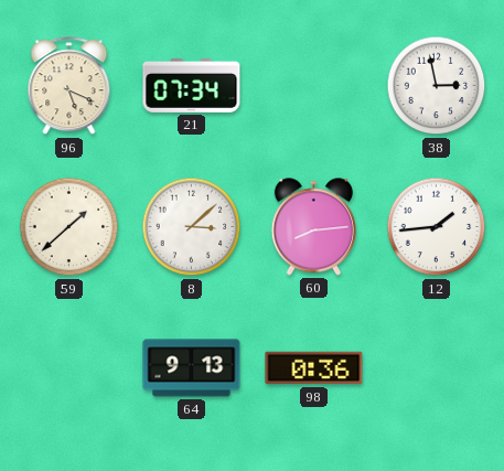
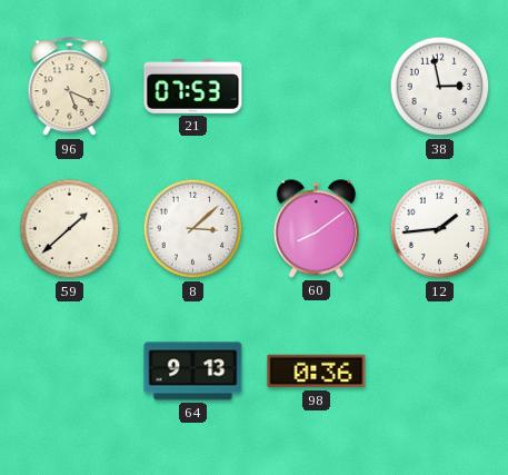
21: 07:34 -> 07:53 (193, 86)
60: 8:14 -> 8:09 (316, 229)
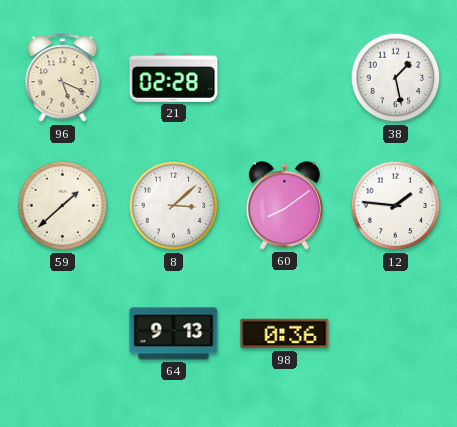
21: 07:53 -> 02:28 (174, 77)
38: 2:58 -> 1:28 (396, 78)
12: 1:44 -> 1:46 (396, 206)
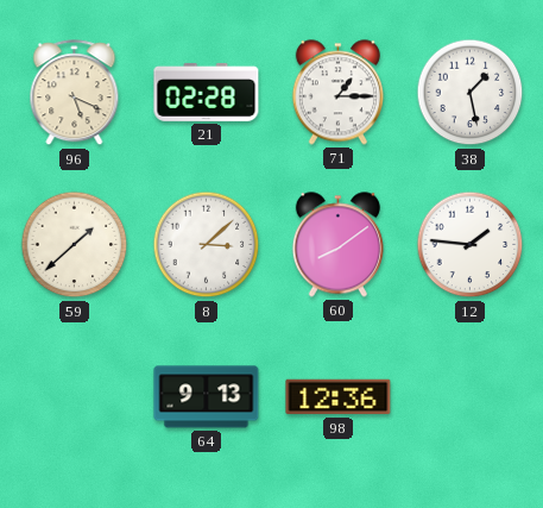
71: none -> 1:15 (337, 93)
98: 0:36 -> 12:36 (339, 397)
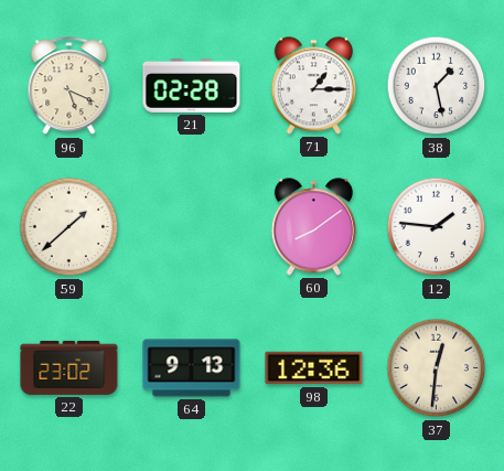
8: 3:08 -> none (207, 245)
22: none -> 23:02 (69, 367)
37: none -> 12:31 (437, 368)
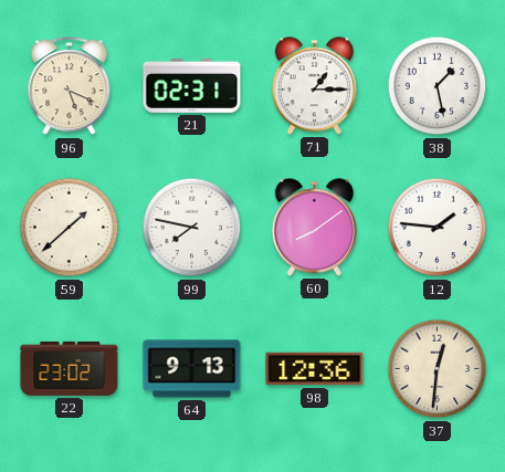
21: 02:28 -> 02:31 (192, 85)
99: none -> 7:47 (192, 228)
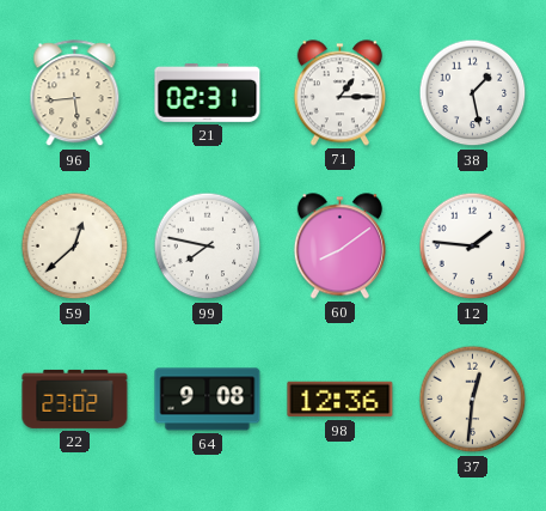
96: 5:19 -> 5:44 (75, 93)
59: 1:38 -> 12:38 (75, 247)
64: 9:13 -> 9:08 (208, 400)
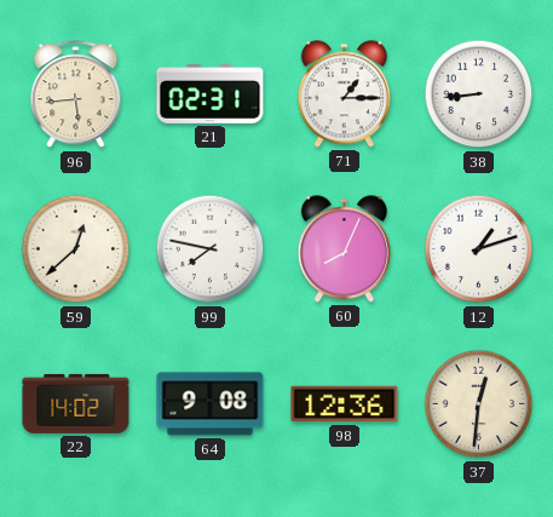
38: 1:28 -> 8:44 (479, 94)
60: 8:09 -> 8:04 (344, 249)
12: 1:46 -> 1:12 (479, 249)
22: 23:02 -> 14:02 (76, 403)
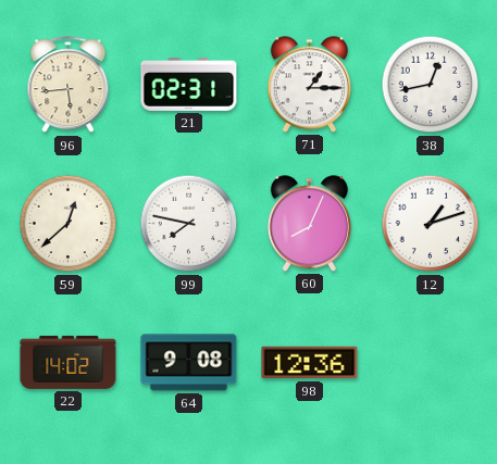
38: 8:44 -> 12:43 (431, 85)
37: 12:31 -> none (479, 404)
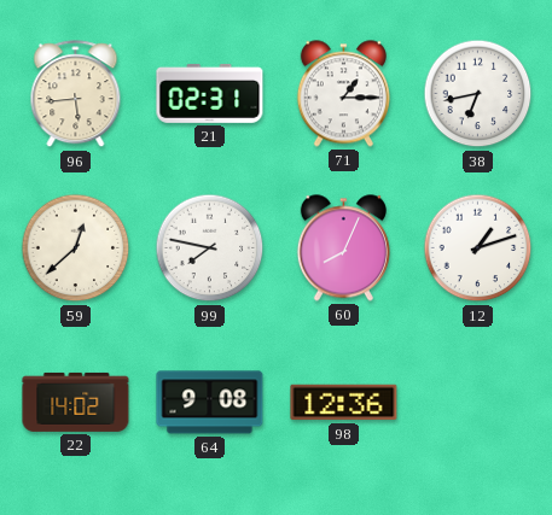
38: 12:43 -> 6:43 (478, 94)
